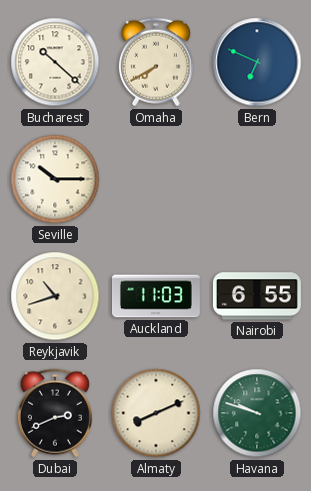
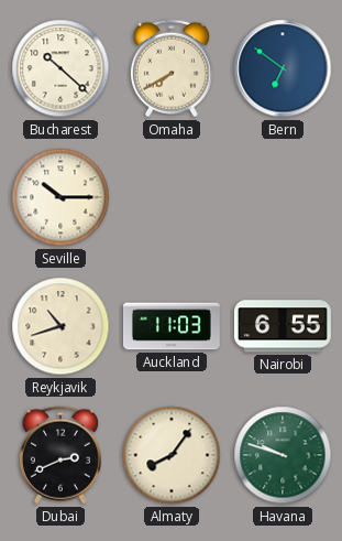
Bern: 6:49 -> 6:51 (283, 68)
Almaty: 8:11 -> 8:06 (172, 455)
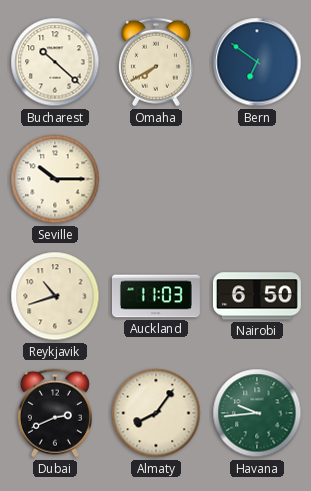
Nairobi: 6:55 -> 6:50 (257, 296)
Havana: 9:48 -> 9:44 (257, 413)
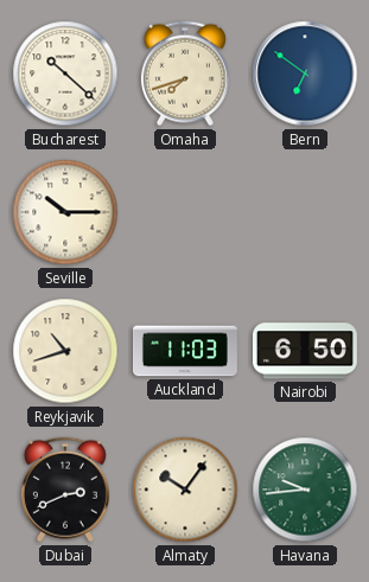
Omaha: 7:40 -> 7:42 (185, 73)
Almaty: 8:06 -> 10:06 (185, 490)
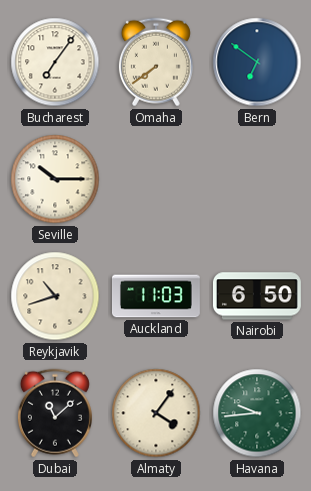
Bucharest: 10:22 -> 7:06 (55, 62)
Omaha: 7:42 -> 7:39 (156, 62)
Dubai: 2:41 -> 11:08 (55, 413)
Almaty: 10:06 -> 4:06 (156, 413)
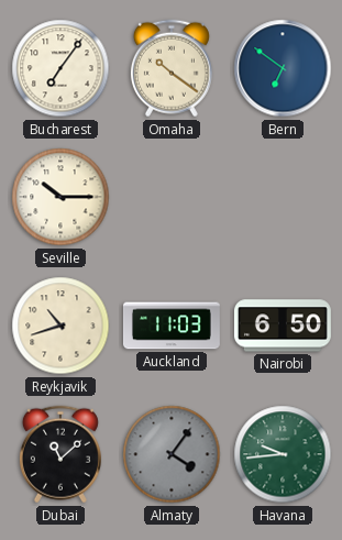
Omaha: 7:39 -> 10:21 (172, 68)
Almaty dial: cream -> grey (172, 454)
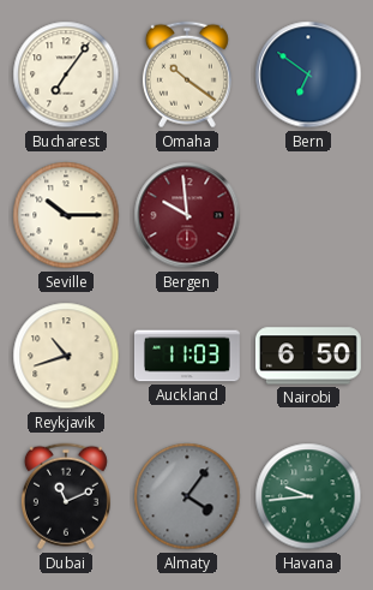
Bergen: none -> 9:59 (187, 215)
Dubai: 11:08 -> 11:11 (66, 496)
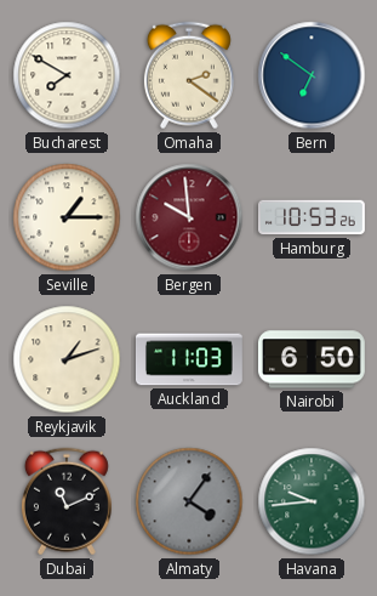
Bucharest: 7:06 -> 7:50 (67, 75)
Omaha: 10:21 -> 2:21 (189, 75)
Seville: 10:15 -> 1:15 (67, 217)
Hamburg: none -> 10:53 (313, 217)
Reykjavik: 10:42 -> 1:12 (67, 359)
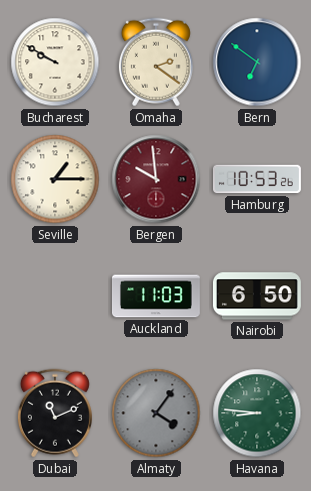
Bucharest: 7:50 -> 9:50 (55, 62)
Reykjavik: 1:12 -> none (67, 359)
Havana: 9:44 -> 8:46 (257, 413)
